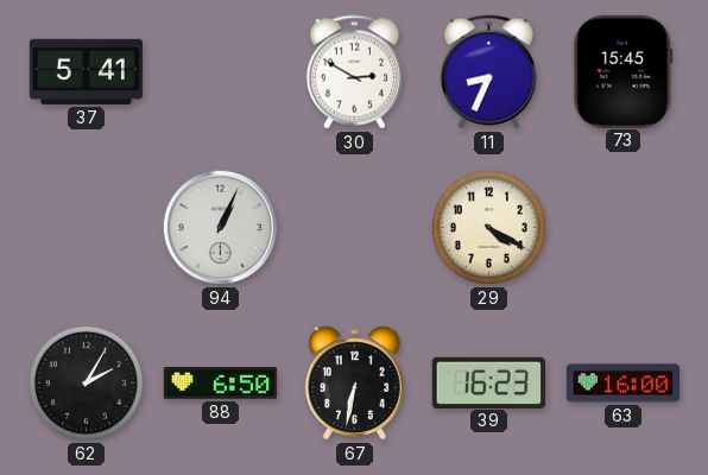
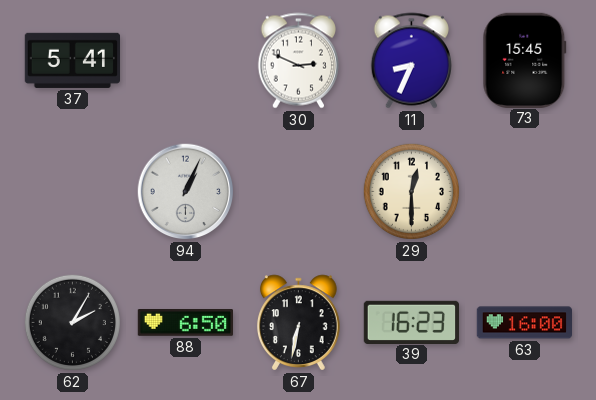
30: 2:50 -> 2:49 (298, 61)
29: 4:20 -> 12:30 (411, 191)
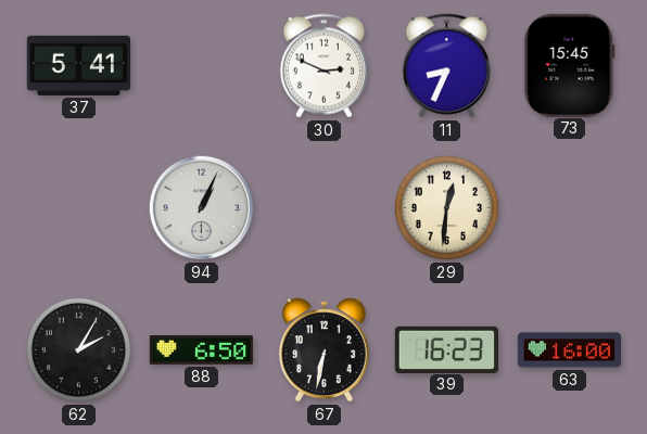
29: 12:30 -> 12:31 (446, 207)
